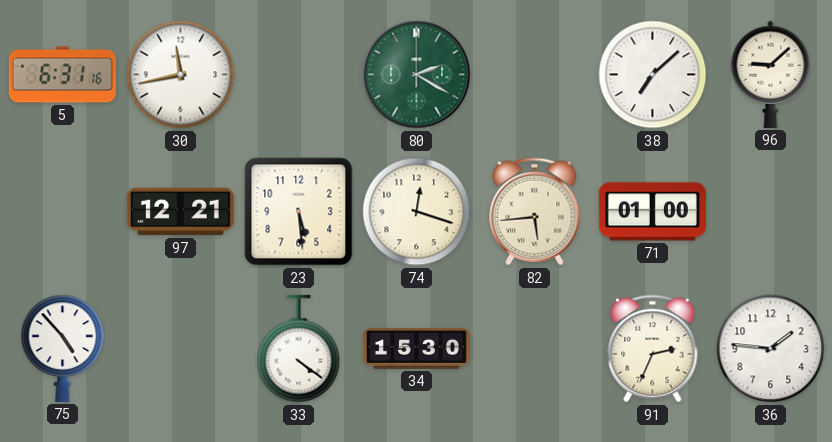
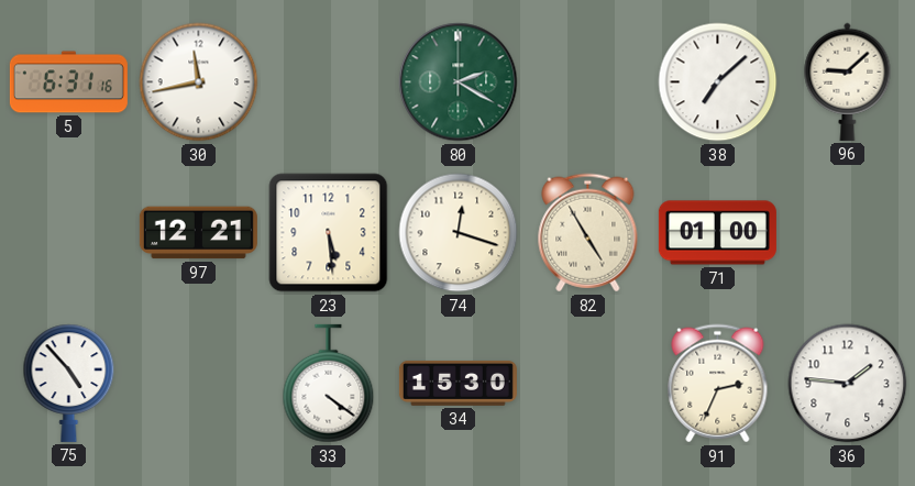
82: 5:44 -> 4:55 (588, 233)
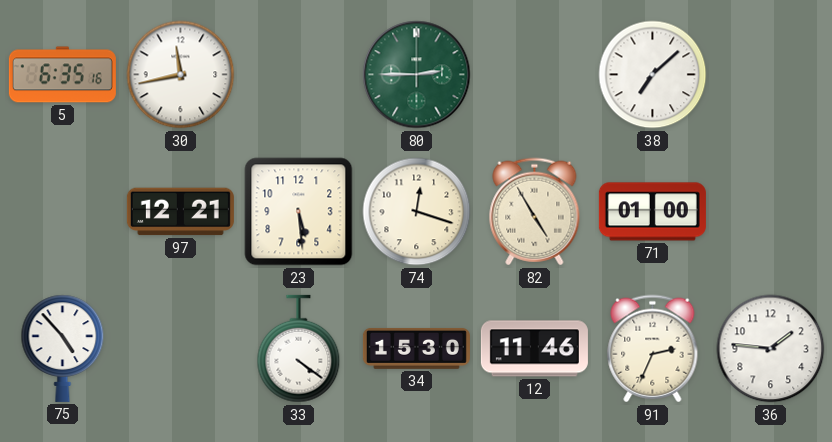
5: 6:31 -> 6:35 (62, 75)
80: 2:20 -> 2:45 (417, 75)
96: 9:08 -> none (848, 81)
12: none -> 11:46 (534, 349)
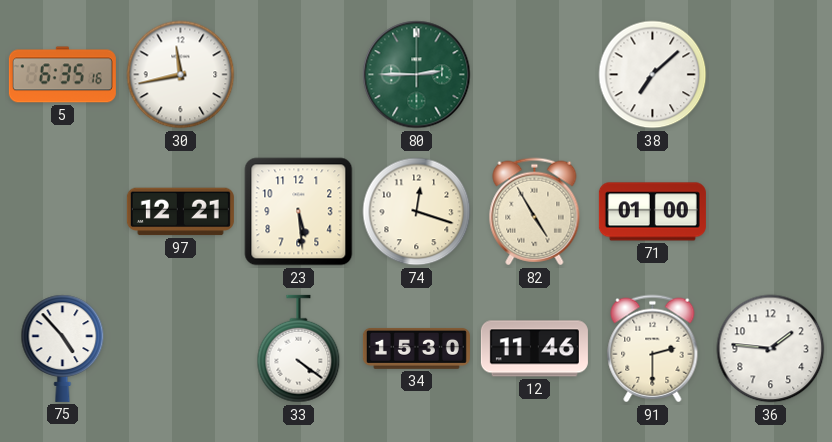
91: 2:34 -> 2:30 (653, 349)
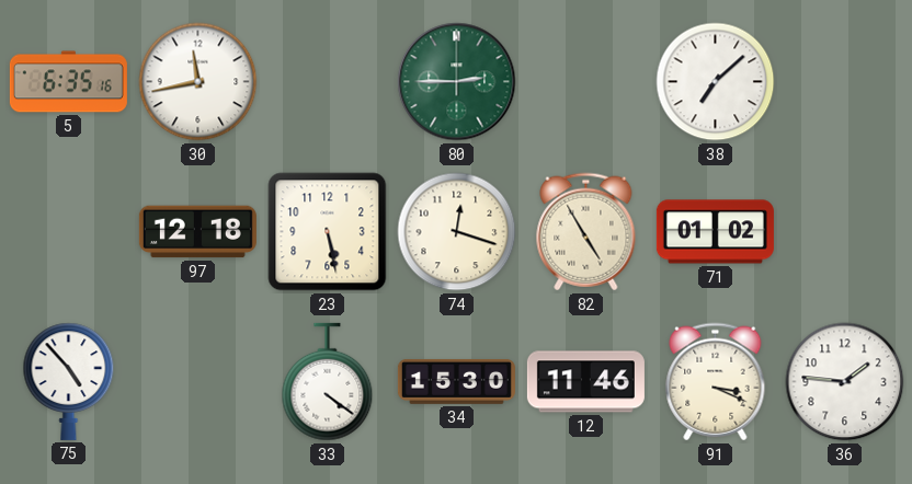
97: 12:21 -> 12:18 (197, 232)
23: 5:29 -> 5:28 (328, 232)
71: 01:00 -> 01:02 (715, 232)
91: 2:30 -> 3:19 (716, 382)
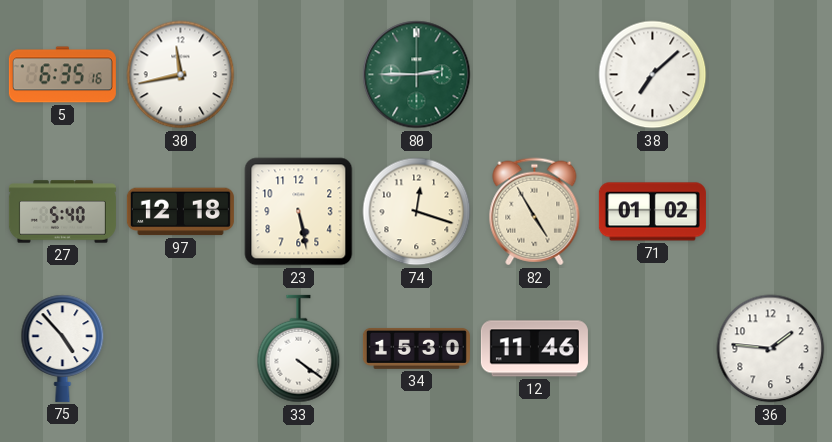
27: none -> 5:40 (62, 212)
91: 3:19 -> none (716, 382)
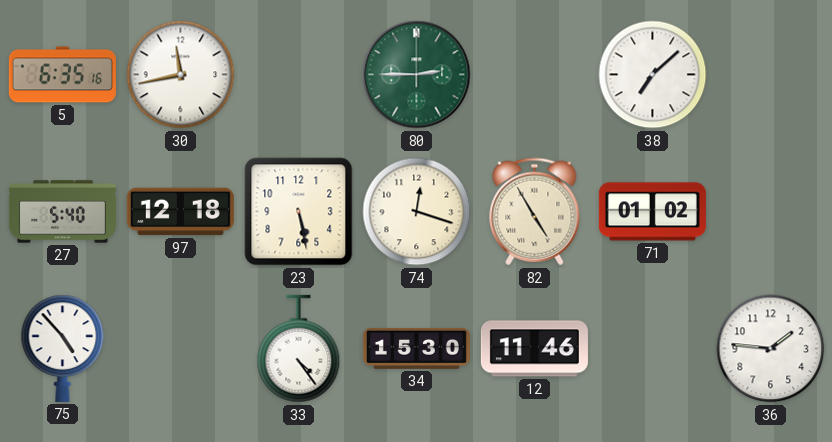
33: 4:21 -> 4:24 (299, 349)
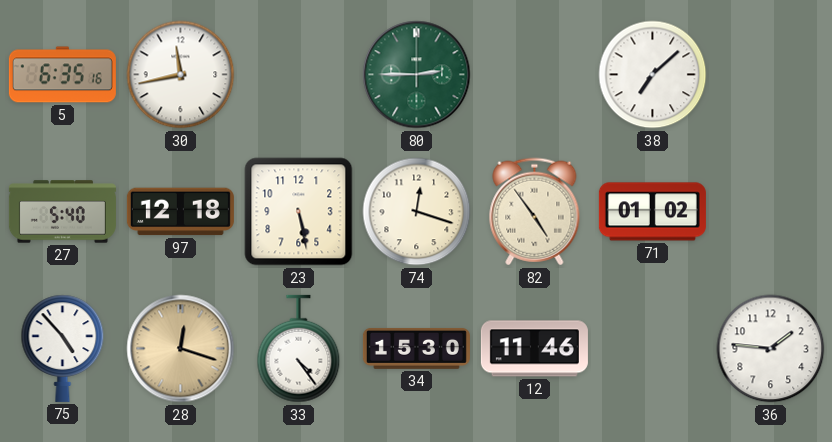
82: 4:55 -> 4:54 (535, 212)
28: none -> 12:18 (181, 349)
